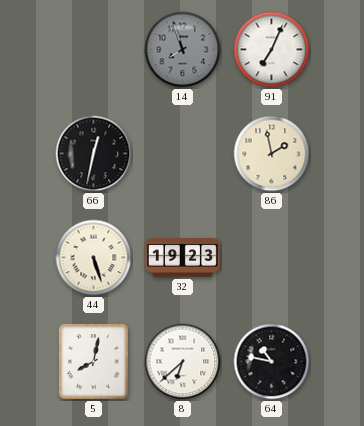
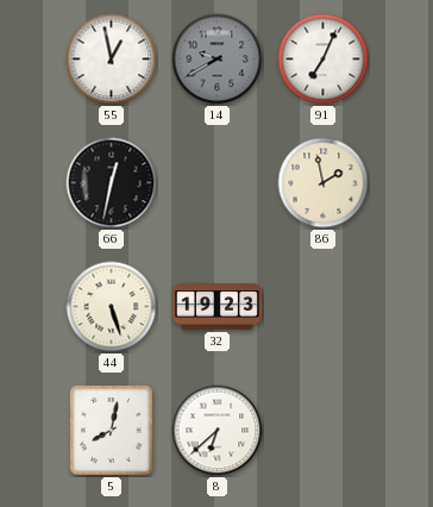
55: none -> 12:58 (112, 60)
14: 7:57 -> 9:40 (218, 60)
64: 10:47 -> none (272, 362)
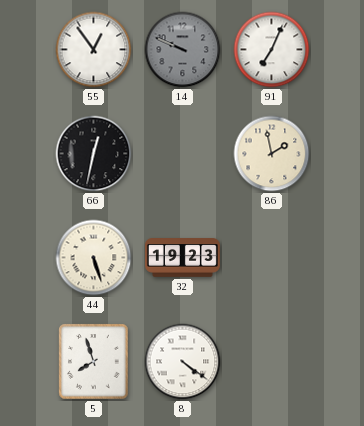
55: 12:58 -> 12:54 (94, 50)
14: 9:40 -> 9:49 (183, 50)
5: 8:02 -> 7:57 (94, 362)
8: 6:38 -> 4:21 (183, 362)
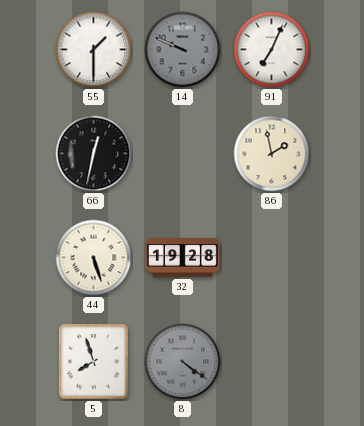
55: 12:54 -> 1:30 (94, 50)
32: 19:23 -> 19:28 (182, 258)
8 dial: white -> grey (183, 362)
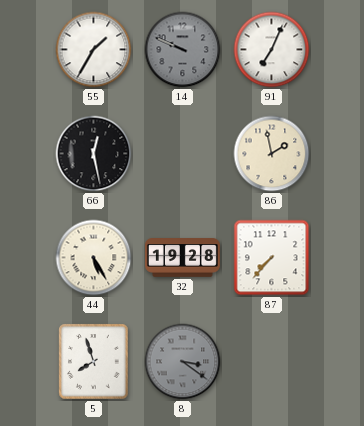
55: 1:30 -> 1:35 (94, 50)
66: 12:32 -> 12:28 (94, 154)
44: 5:27 -> 5:25 (94, 258)
87: none -> 7:37 (272, 258)
8: 4:21 -> 3:21 (183, 362)
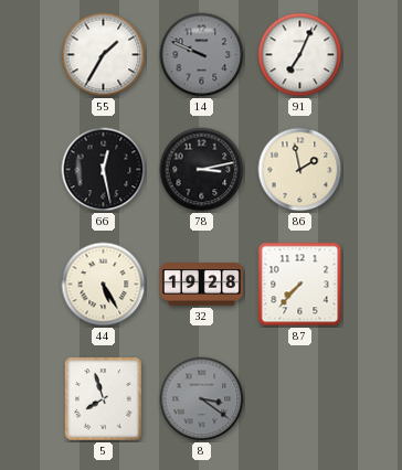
78: none -> 3:13 (202, 170)
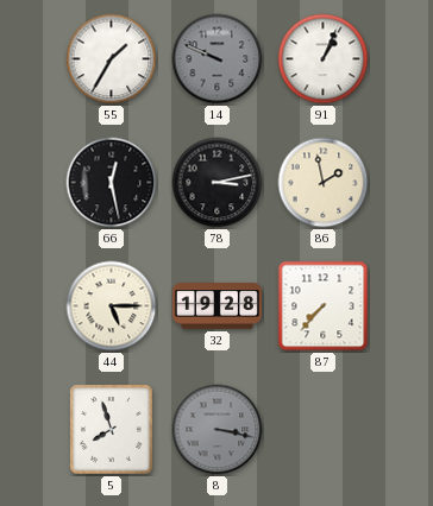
91: 7:04 -> 1:04 (324, 59)
44: 5:25 -> 5:15 (112, 306)
8: 3:21 -> 3:17 (218, 430)
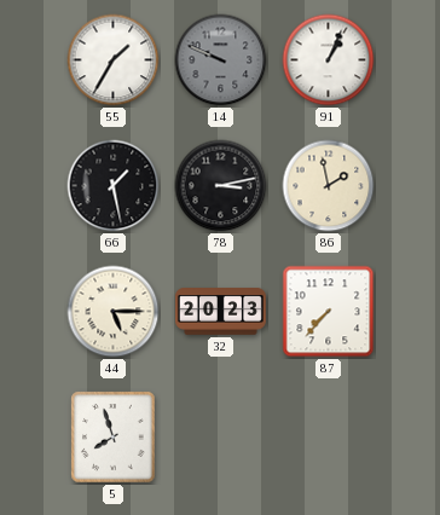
66: 12:28 -> 1:28 (114, 186)
32: 19:28 -> 20:23 (220, 312)
8: 3:17 -> none (218, 430)
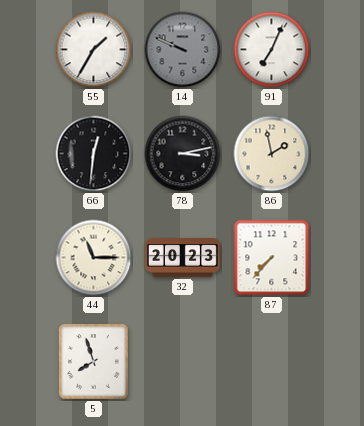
91: 1:04 -> 7:04 (272, 50)
66: 1:28 -> 12:31 (94, 154)
44: 5:15 -> 11:15 (94, 258)
